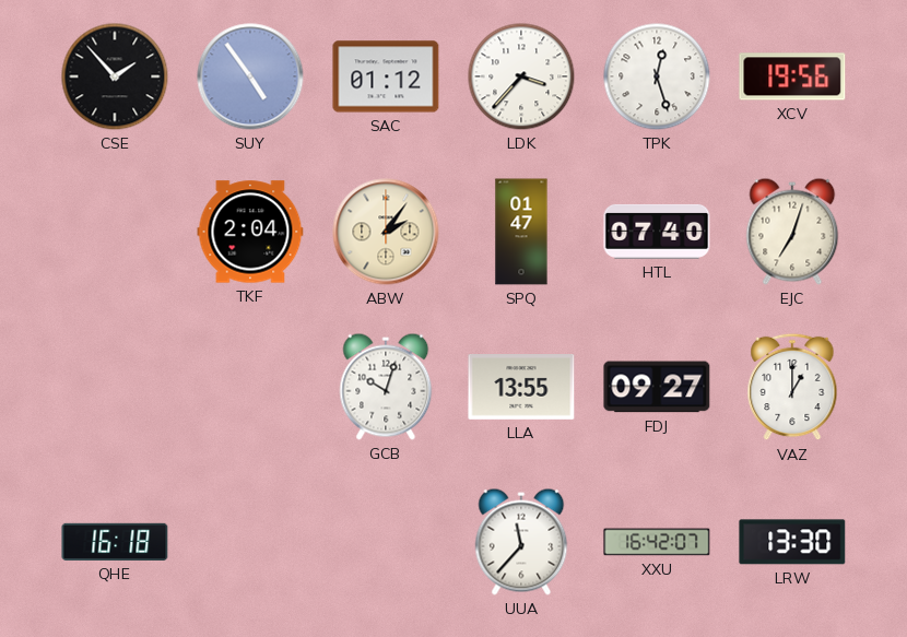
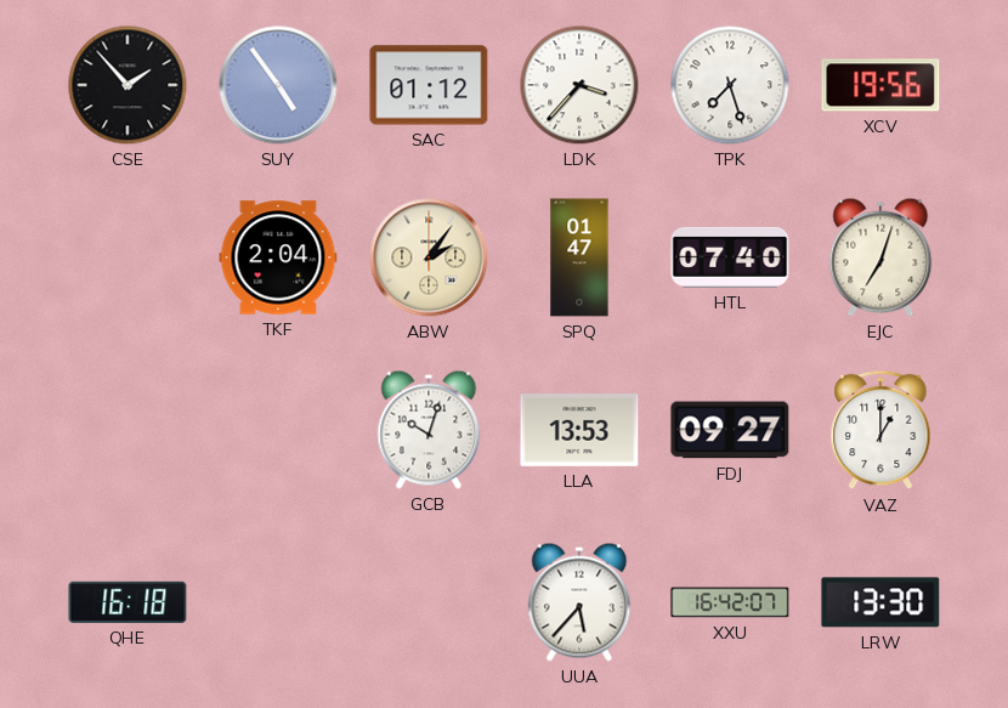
TPK: 12:27 -> 7:27 (730, 85)
LLA: 13:55 -> 13:53 (579, 431)
UUA: 11:37 -> 5:37 (579, 602)
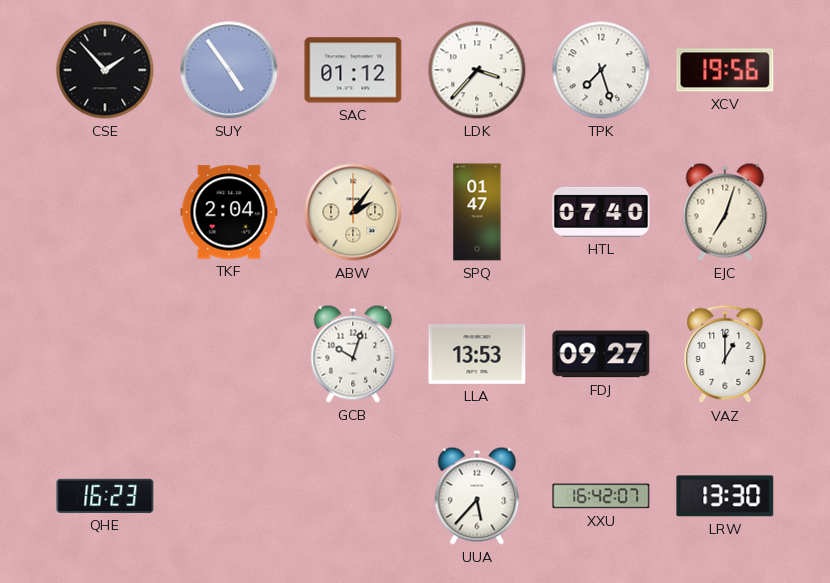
QHE: 16:18 -> 16:23 (105, 496)
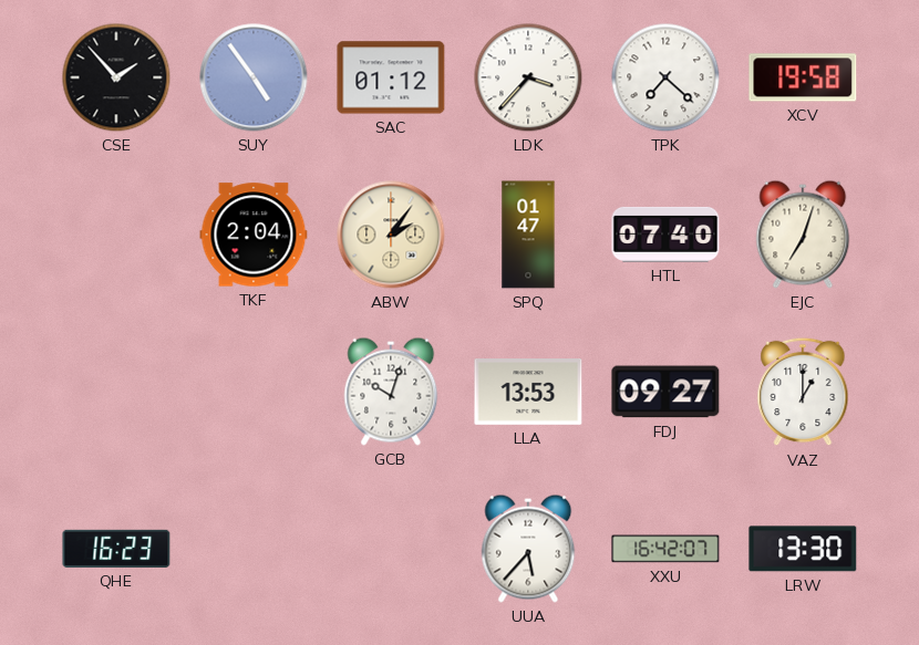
TPK: 7:27 -> 7:22 (665, 77)
XCV: 19:56 -> 19:58 (803, 77)
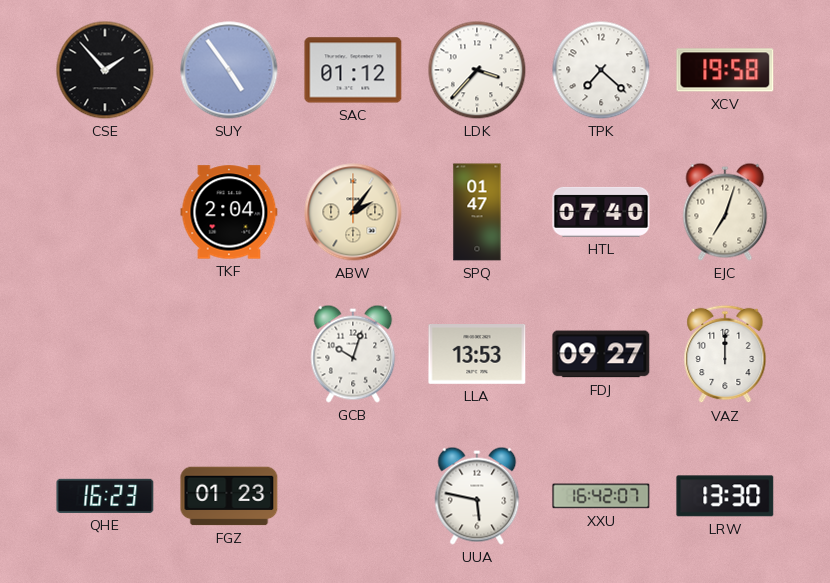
VAZ: 1:00 -> 12:00 (725, 354)
FGZ: none -> 01:23 (229, 496)
UUA: 5:37 -> 5:47 (477, 496)
